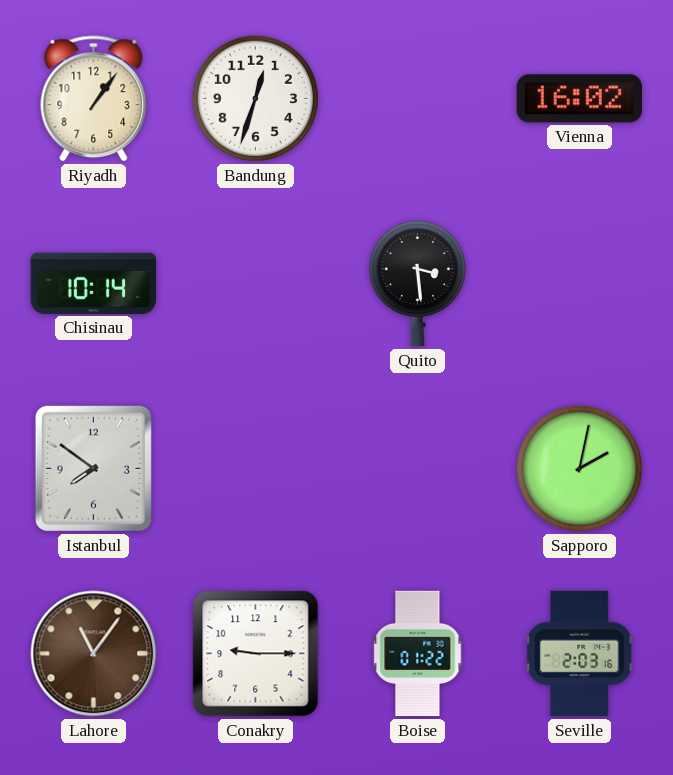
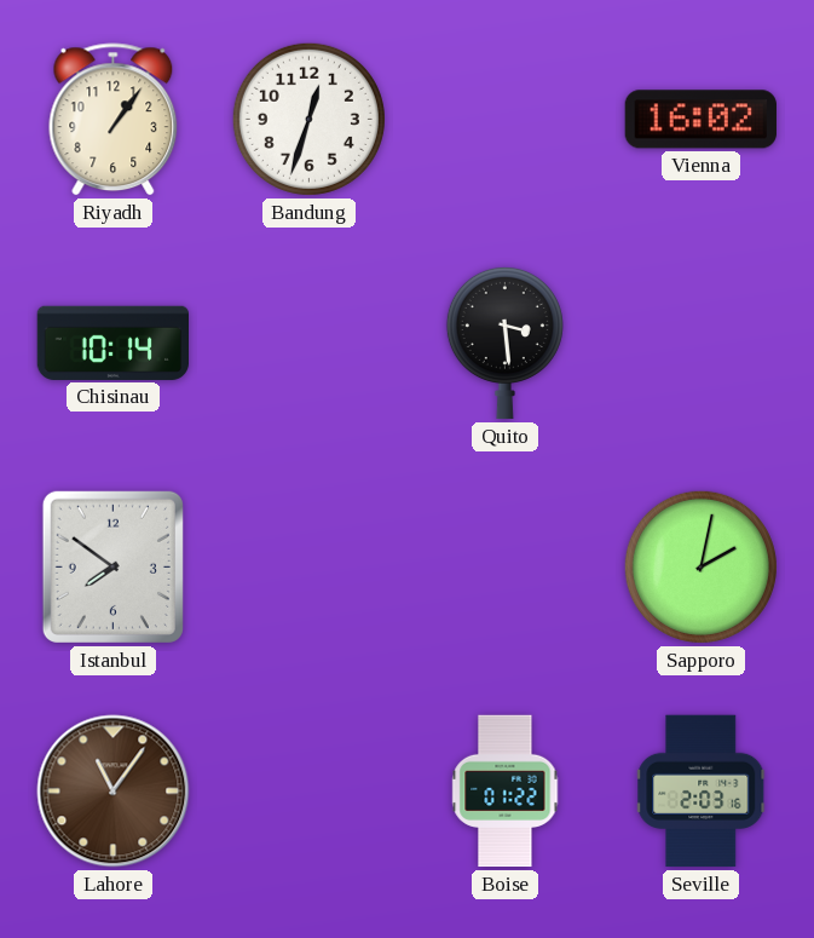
Conakry: 9:15 -> none (256, 654)
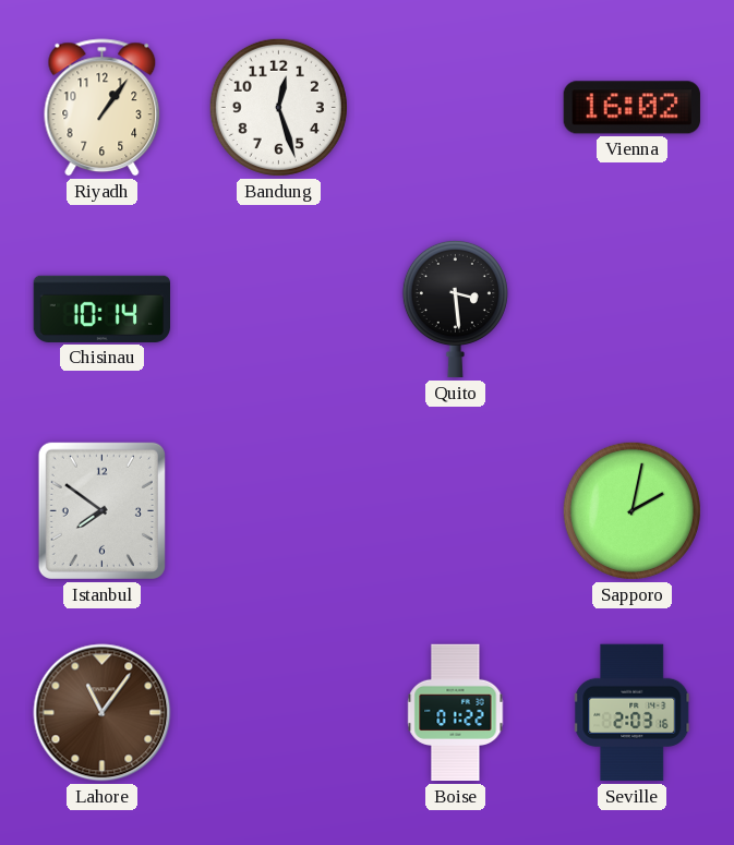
Bandung: 12:33 -> 12:27 (278, 107)
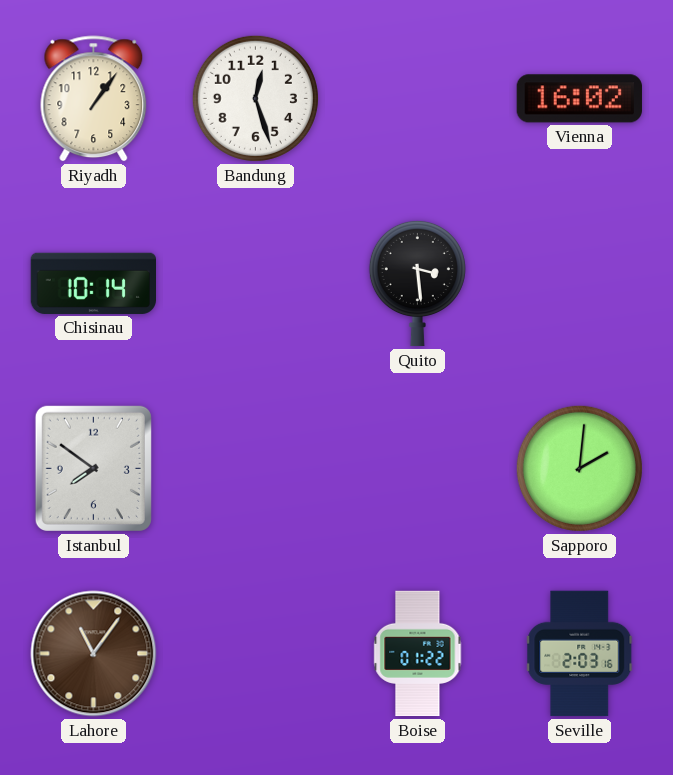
Sapporo: 2:02 -> 2:01 (579, 468)
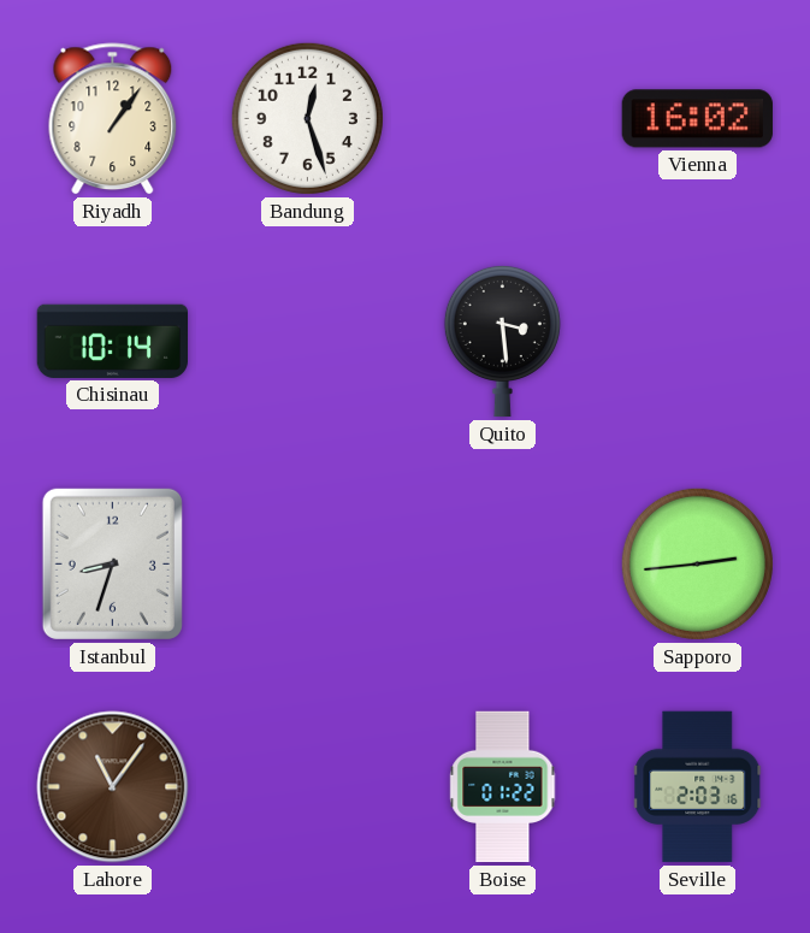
Istanbul: 7:51 -> 8:33 (112, 563)
Sapporo: 2:01 -> 2:44 (697, 563)
